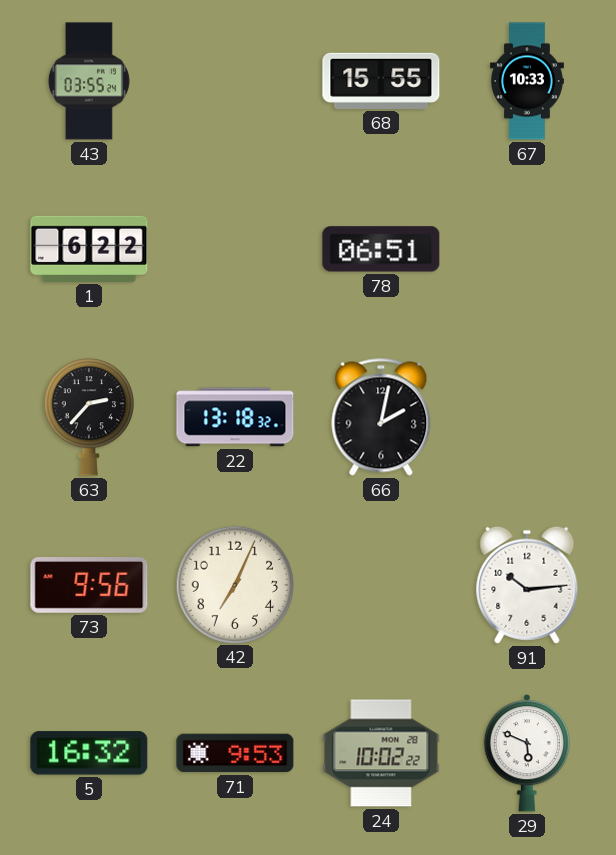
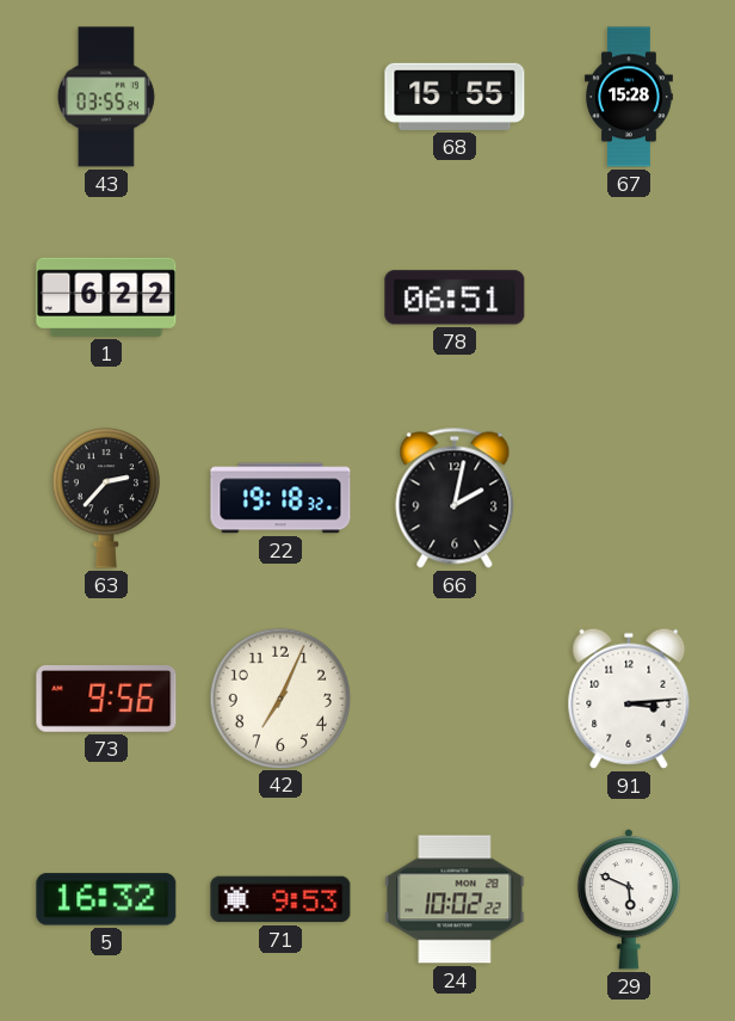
67: 10:33 -> 15:28 (629, 97)
22: 13:18 -> 19:18 (280, 498)
91: 10:14 -> 3:14 (629, 699)
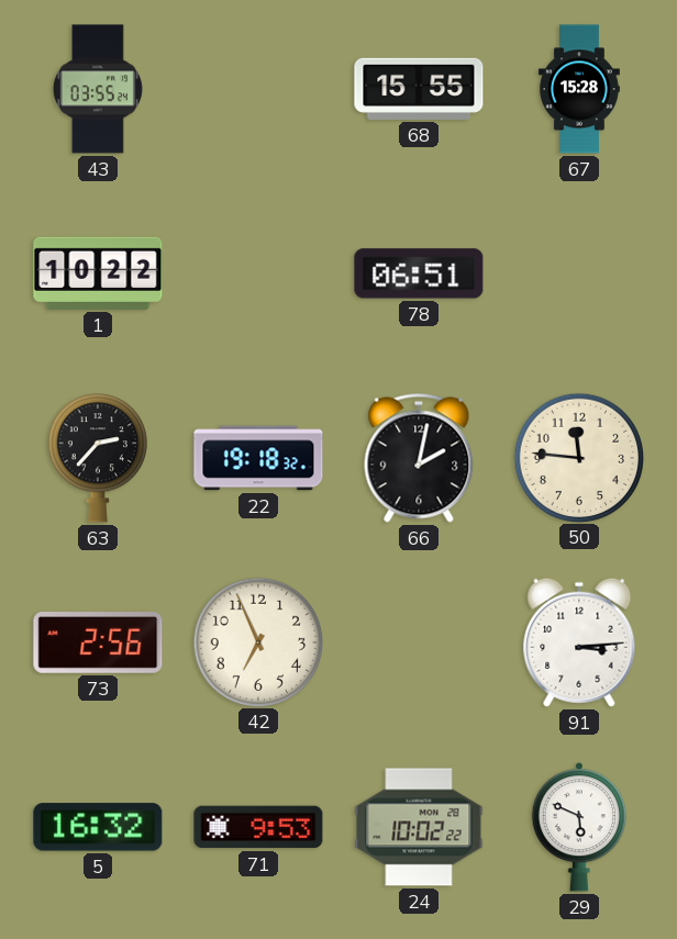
1: 6:22 -> 10:22 (98, 273)
50: none -> 11:46 (578, 457)
73: 9:56 -> 2:56 (98, 644)
42: 7:04 -> 6:56 (257, 641)
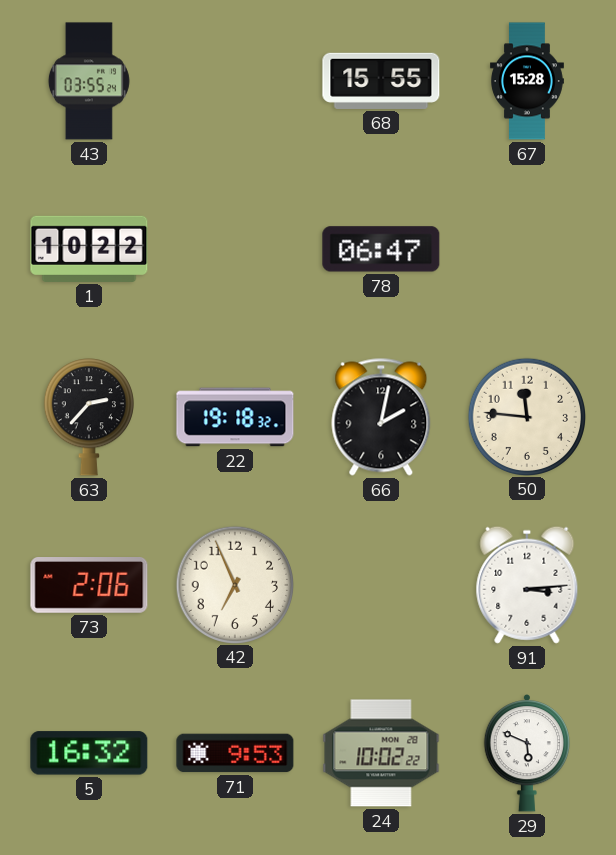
78: 06:51 -> 06:47 (381, 249)
73: 2:56 -> 2:06 (89, 586)
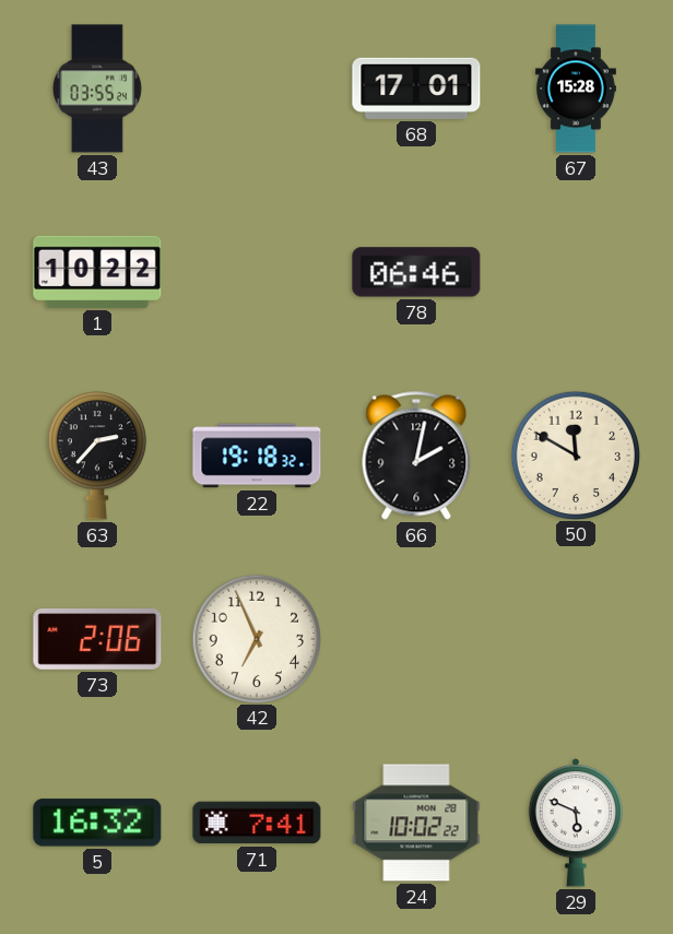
68: 15:55 -> 17:01 (416, 88)
78: 06:47 -> 06:46 (416, 272)
50: 11:46 -> 11:50 (575, 454)
91: 3:14 -> none (527, 585)
71: 9:53 -> 7:41 (257, 823)
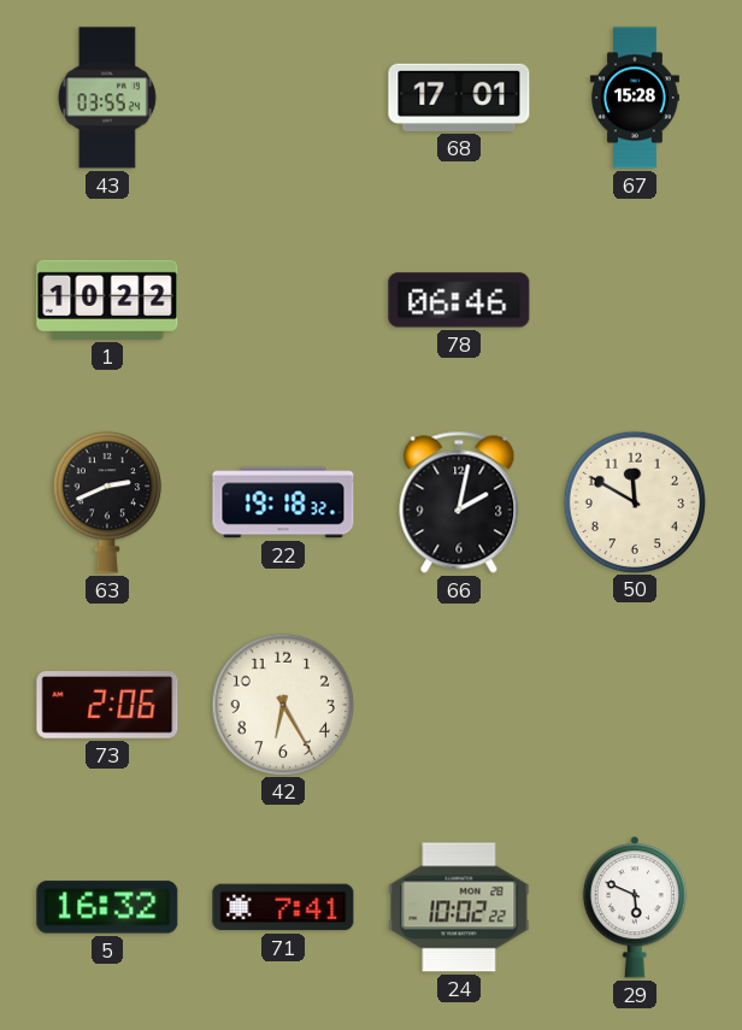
63: 2:37 -> 2:41 (107, 502)
42: 6:56 -> 6:25 (282, 704)
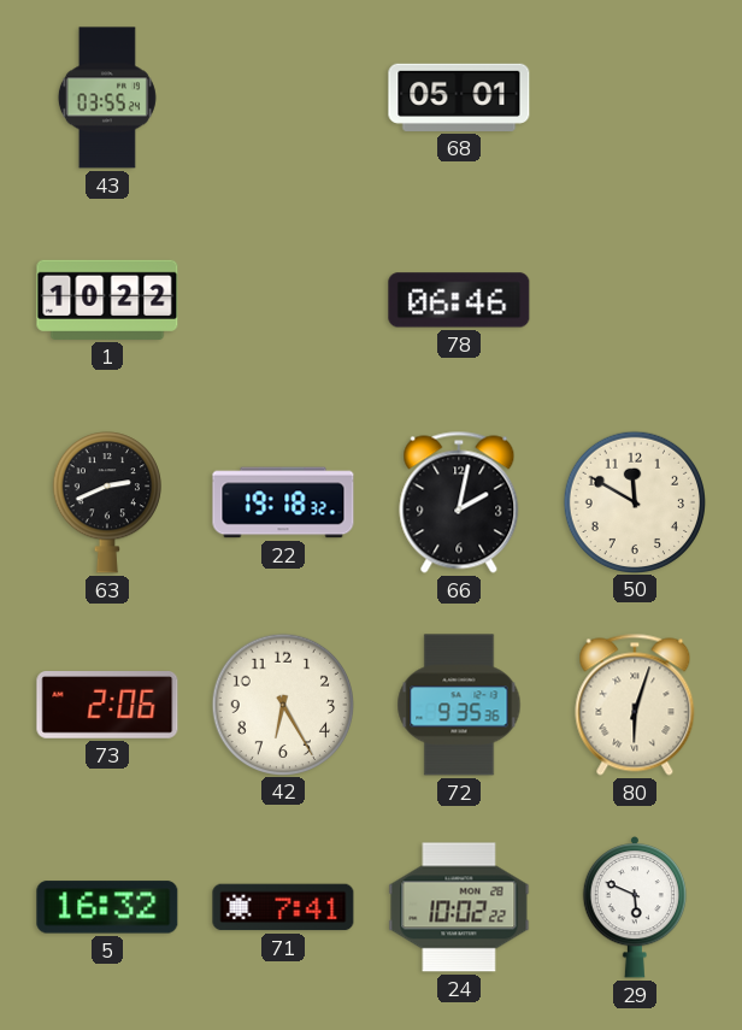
68: 17:01 -> 05:01 (459, 98)
67: 15:28 -> none (635, 98)
72: none -> 9:35 (459, 705)
80: none -> 6:03 (635, 705)
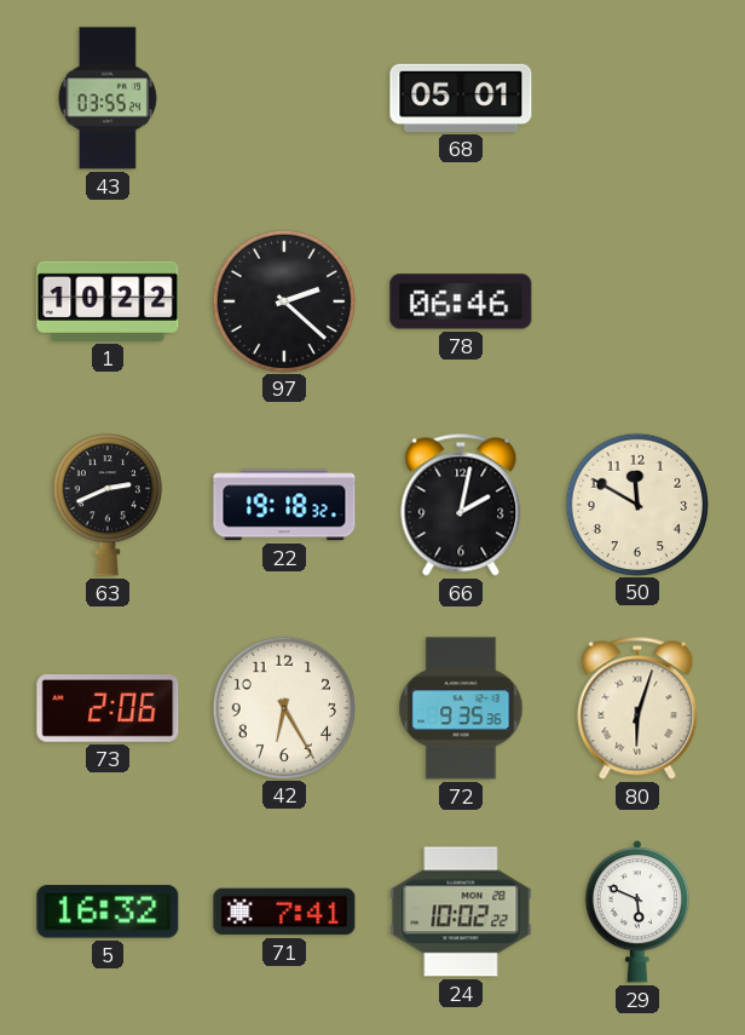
97: none -> 2:22 (283, 300)
